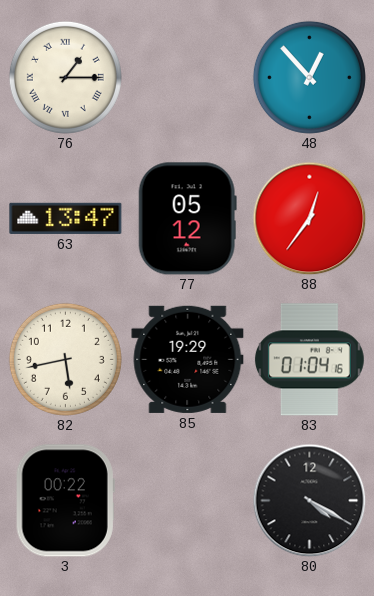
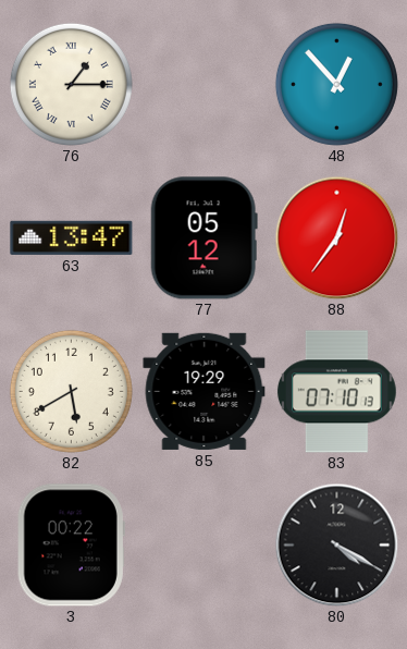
82: 5:43 -> 5:40 (71, 391)
83: 01:04 -> 07:10 (336, 392)
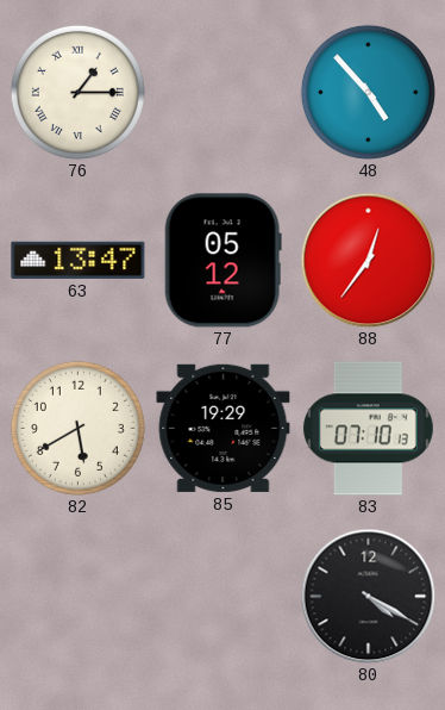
48: 12:53 -> 4:53 (368, 92)
3: 00:22 -> none (71, 546)
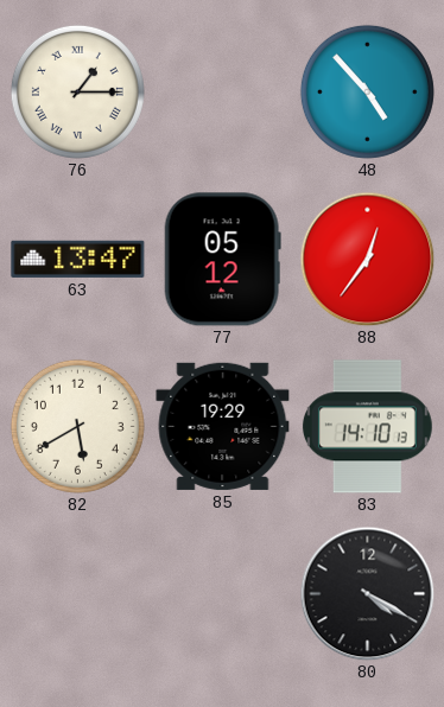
83: 07:10 -> 14:10 (367, 427)
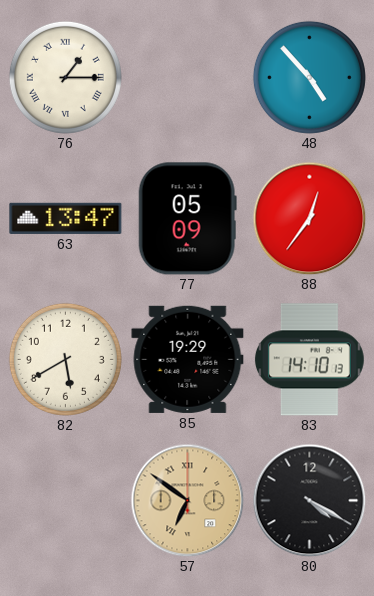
77: 05:12 -> 05:09 (187, 219)
57: none -> 6:51 (187, 500)
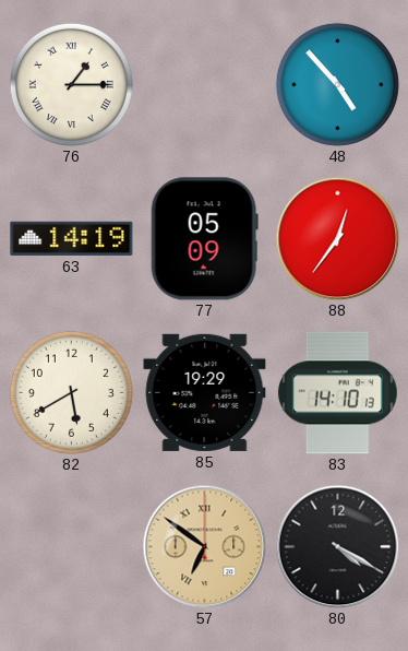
63: 13:47 -> 14:19 (72, 238)
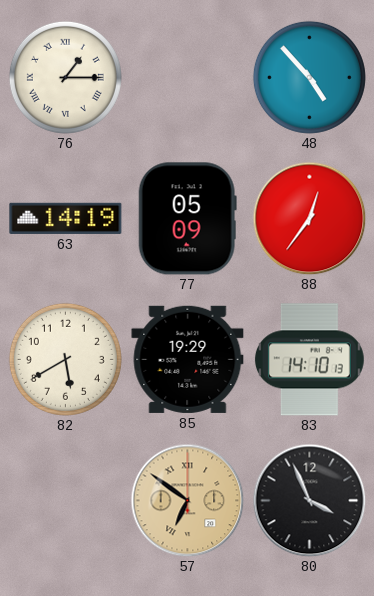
80: 4:20 -> 3:56 (309, 500)
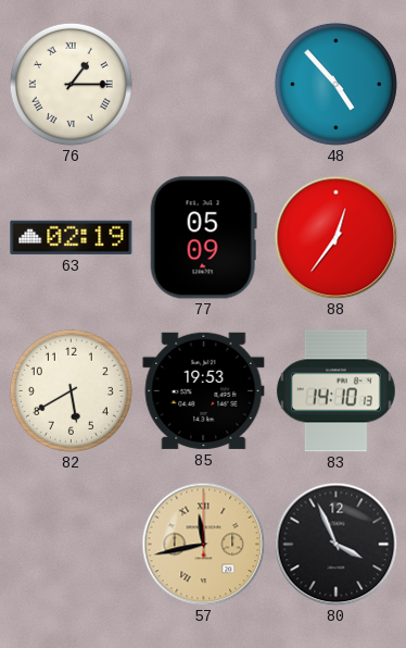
63: 14:19 -> 02:19 (72, 237)
85: 19:29 -> 19:53 (204, 390)
57: 6:51 -> 11:43 (203, 544)
